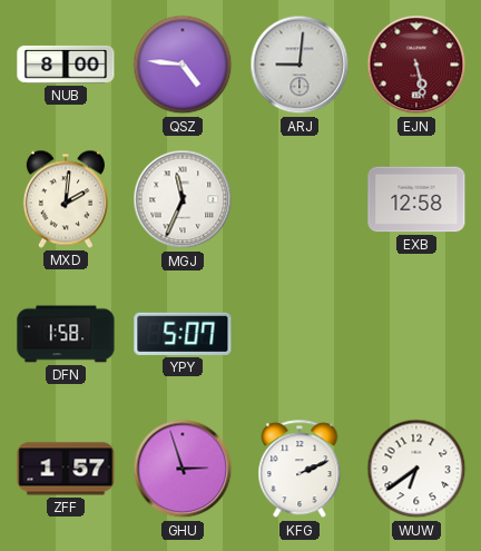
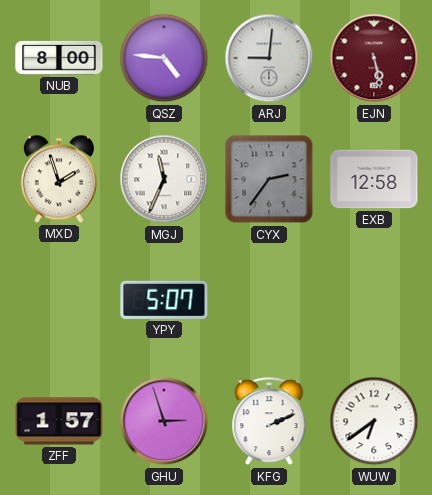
MXD: 2:01 -> 1:57 (59, 179)
CYX: none -> 2:36 (269, 179)
DFN: 1:58 -> none (66, 334)
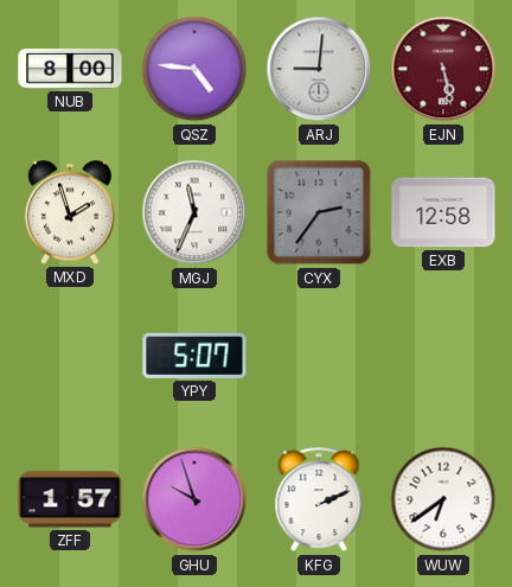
GHU: 2:57 -> 9:57 (194, 499)
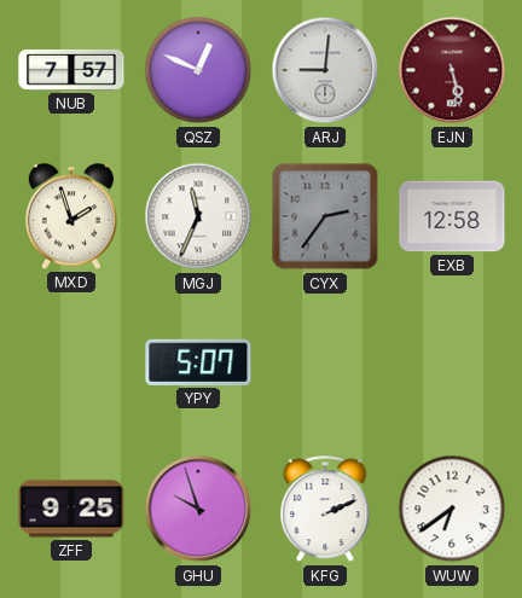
NUB: 8:00 -> 7:57 (71, 70)
QSZ: 4:46 -> 12:49 (198, 70)
ZFF: 1:57 -> 9:25 (71, 509)
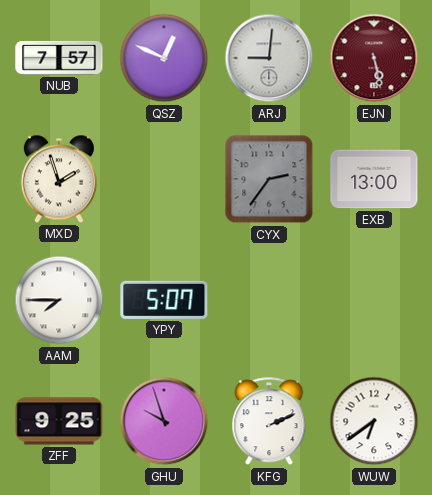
MGJ: 11:34 -> none (198, 216)
EXB: 12:58 -> 13:00 (374, 179)
AAM: none -> 7:45 (59, 300)
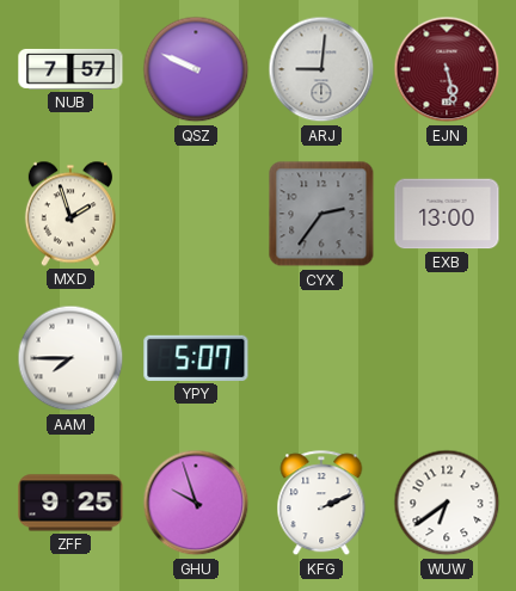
QSZ: 12:49 -> 9:49 (196, 69)
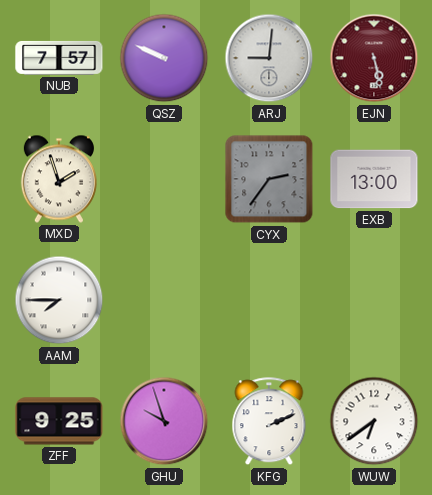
YPY: 5:07 -> none (196, 358)
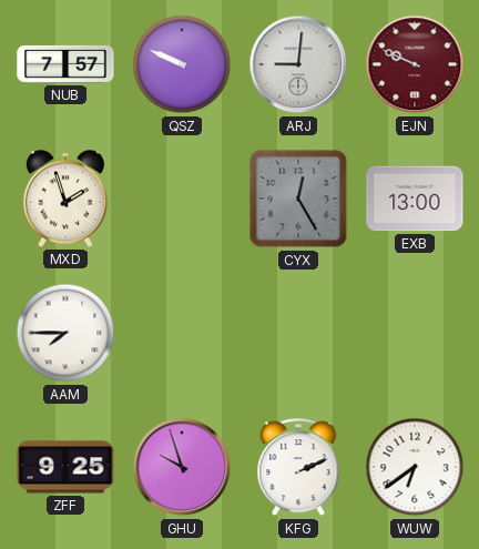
EJN: 5:28 -> 9:49 (415, 64)
CYX: 2:36 -> 12:25 (298, 199)
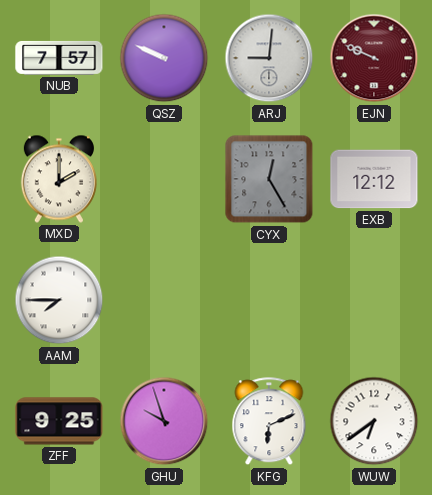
MXD: 1:57 -> 2:00 (59, 179)
EXB: 13:00 -> 12:12 (374, 179)
KFG: 2:11 -> 6:11 (269, 422)
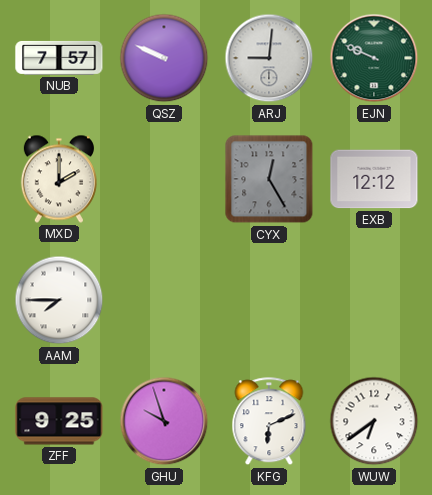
EJN dial: burgundy -> green (374, 58)
